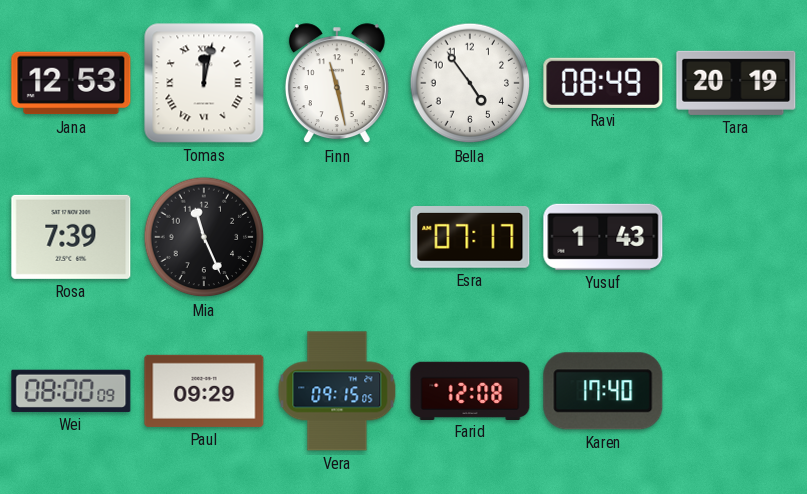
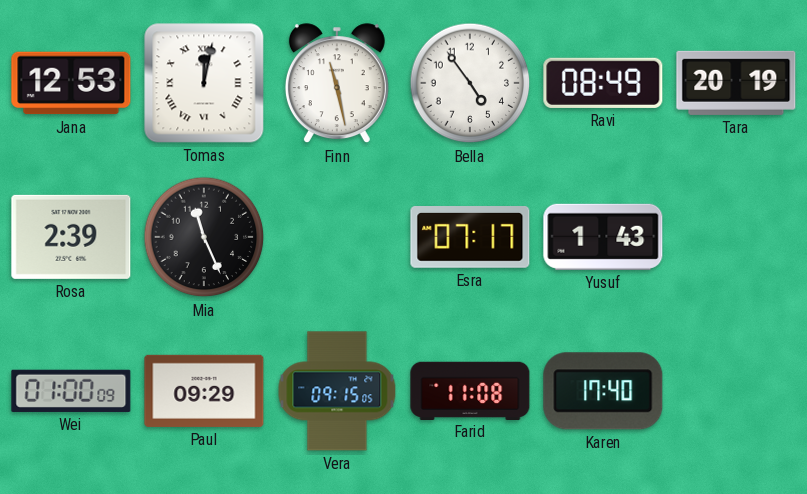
Rosa: 7:39 -> 2:39 (71, 237)
Wei: 08:00 -> 01:00 (71, 391)
Farid: 12:08 -> 11:08 (470, 390)
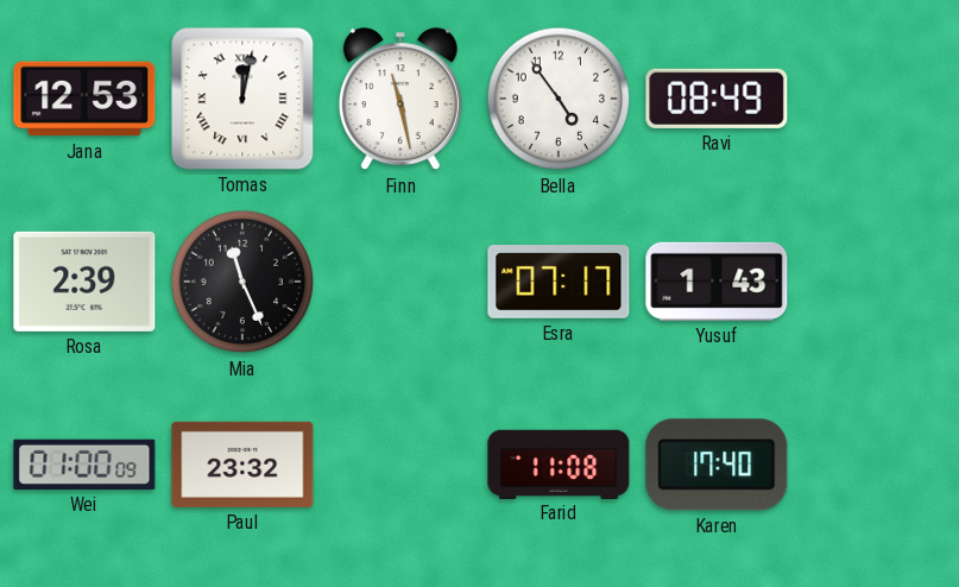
Tara: 20:19 -> none (736, 83)
Paul: 09:29 -> 23:32 (242, 465)
Vera: 09:15 -> none (337, 391)
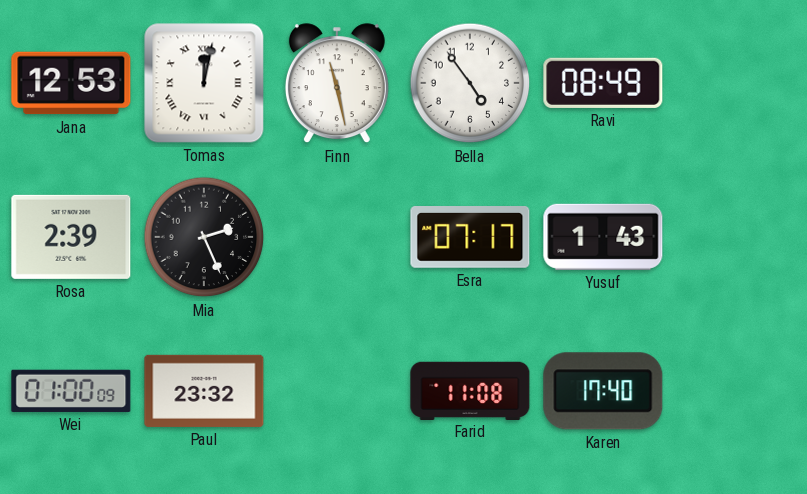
Mia: 11:26 -> 2:26 (204, 237)
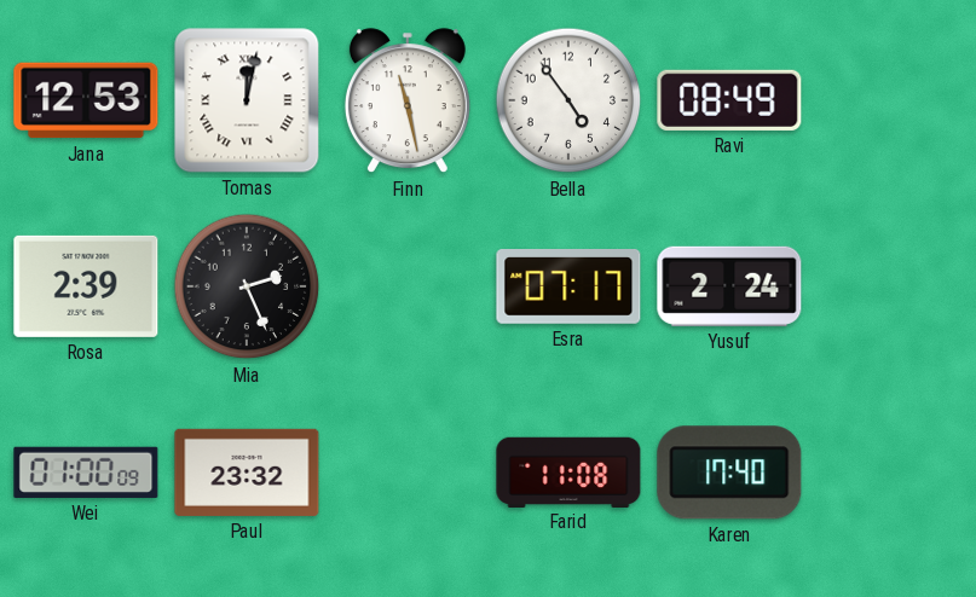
Yusuf: 1:43 -> 2:24 (729, 286)
